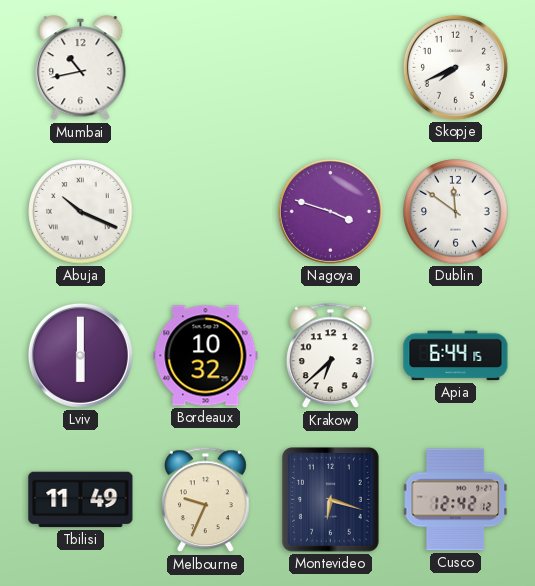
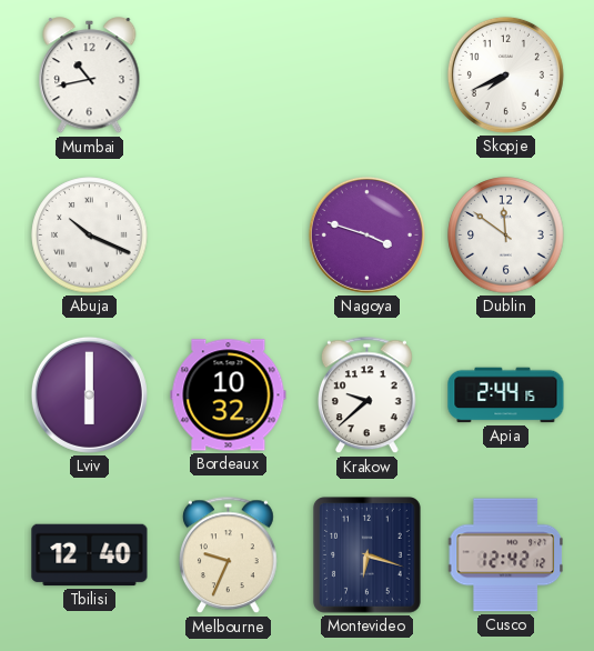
Krakow: 6:38 -> 9:38 (368, 395)
Apia: 6:44 -> 2:44 (506, 395)
Tbilisi: 11:49 -> 12:40 (90, 555)
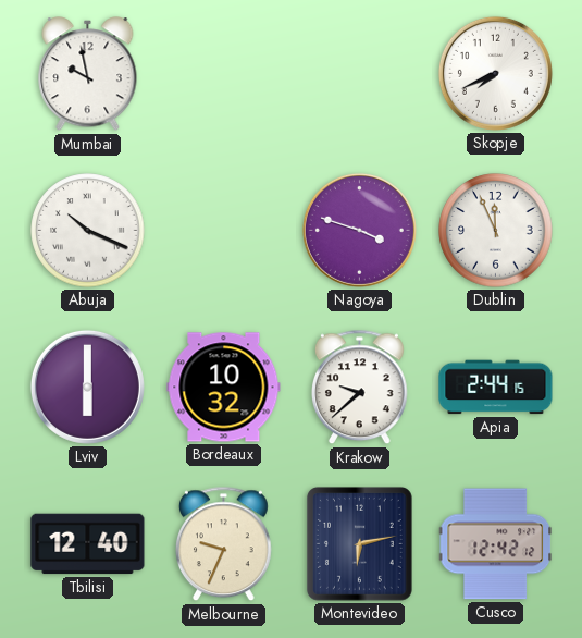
Mumbai: 10:43 -> 9:58 (88, 74)
Dublin: 11:51 -> 11:56 (496, 231)
Montevideo: 6:18 -> 6:13 (359, 544)
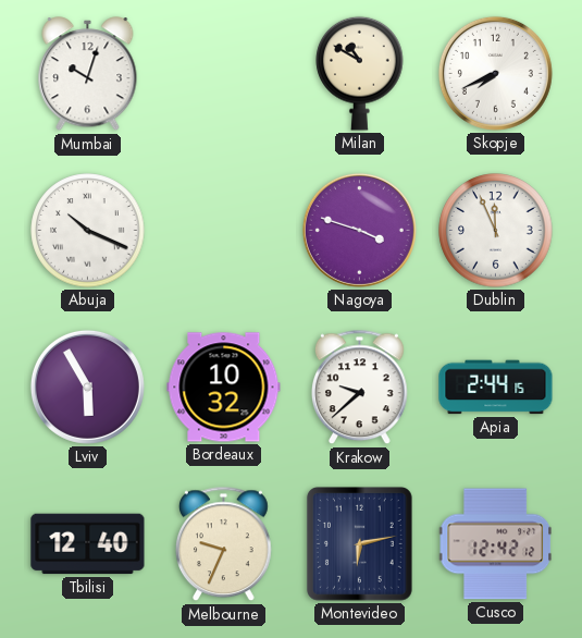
Mumbai: 9:58 -> 10:03 (88, 74)
Milan: none -> 10:50 (360, 73)
Lviv: 6:00 -> 5:55 (87, 387)
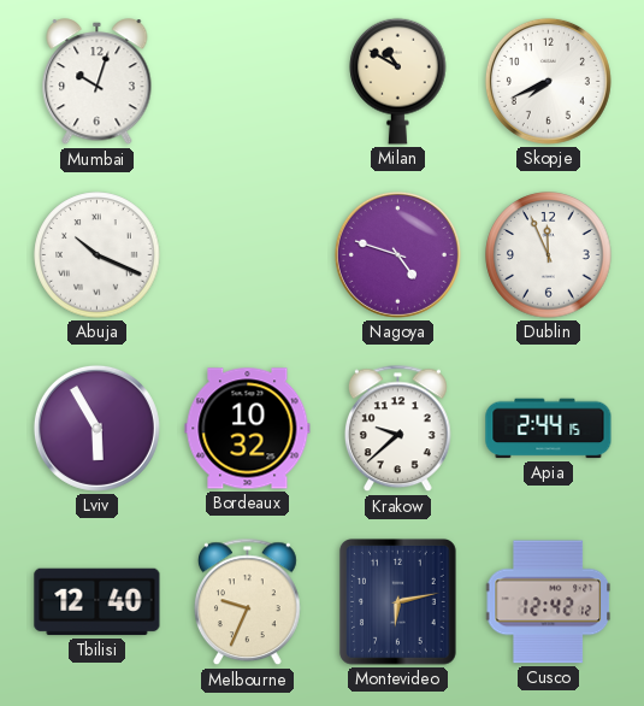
Nagoya: 3:48 -> 4:48 (397, 254)
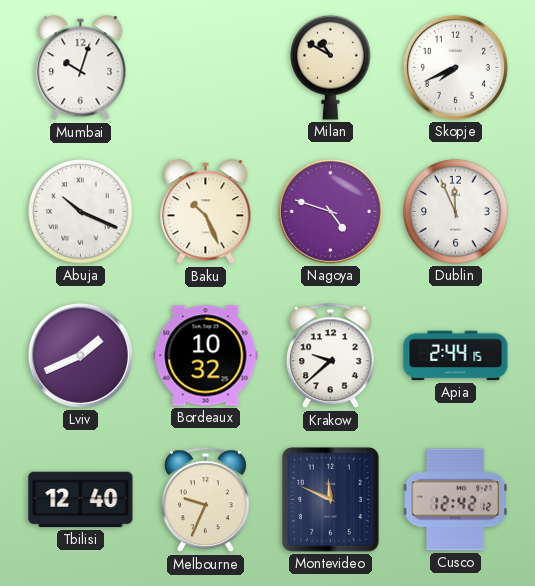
Baku: none -> 10:26 (206, 212)
Lviv: 5:55 -> 1:41 (80, 355)
Montevideo: 6:13 -> 11:49 (330, 500)
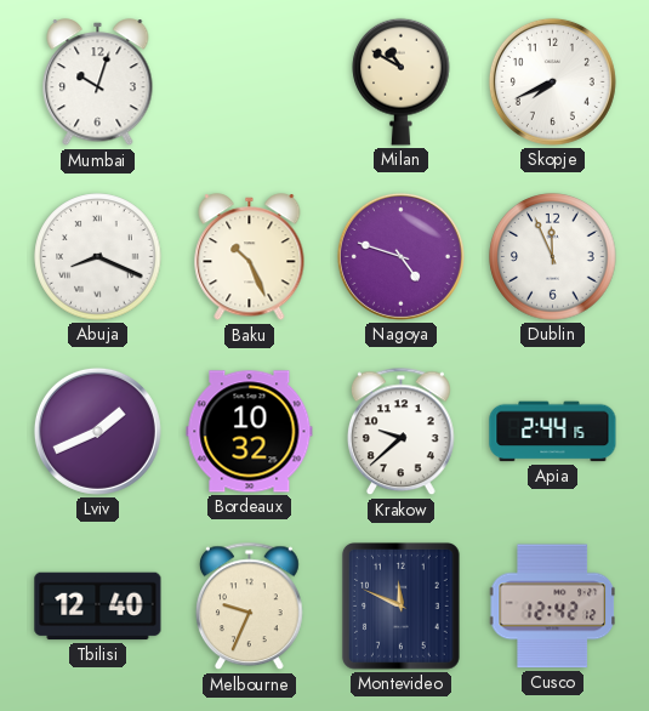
Abuja: 10:19 -> 8:19 (98, 257)
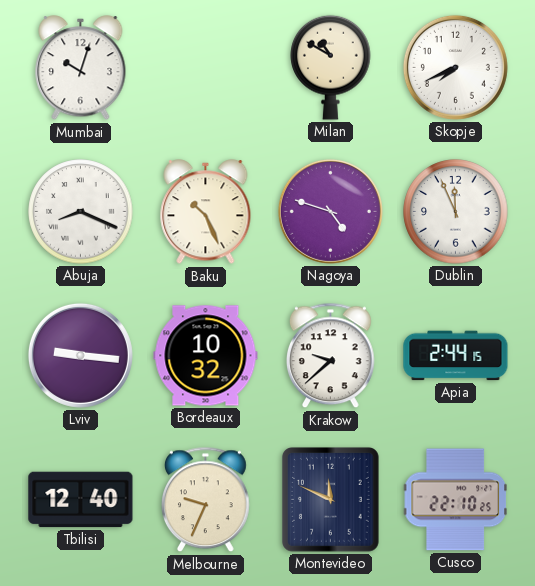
Lviv: 1:41 -> 9:16 (80, 355)
Cusco: 12:42 -> 22:10 (455, 500)
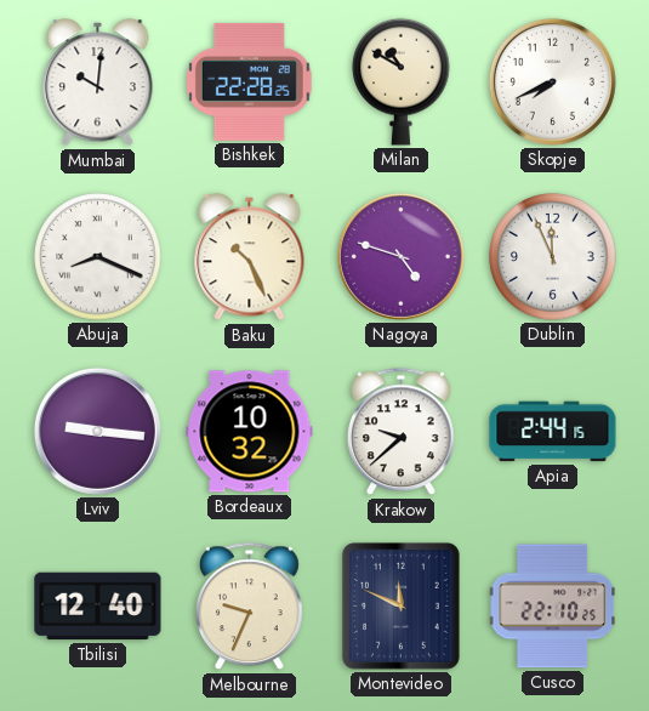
Mumbai: 10:03 -> 10:01 (98, 83)
Bishkek: none -> 22:28 (249, 81)
